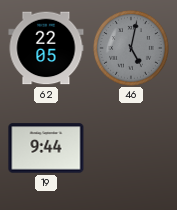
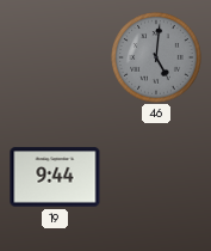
62: 22:05 -> none (46, 48)
46: 5:02 -> 5:01 (156, 57)
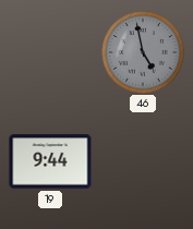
46: 5:01 -> 4:58 (143, 52)
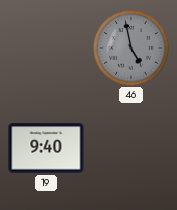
19: 9:44 -> 9:40 (46, 148)
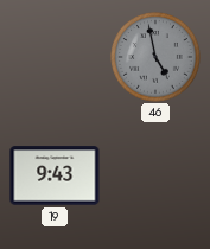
19: 9:40 -> 9:43 (55, 175)
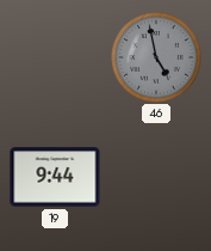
19: 9:43 -> 9:44 (55, 177)
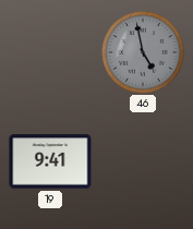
19: 9:44 -> 9:41 (50, 161)
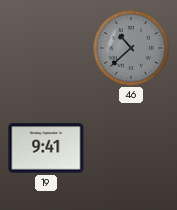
46: 4:58 -> 10:38 (131, 48)
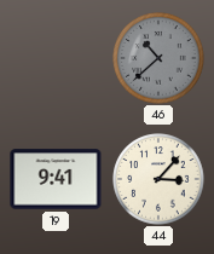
44: none -> 3:07 (158, 179)
